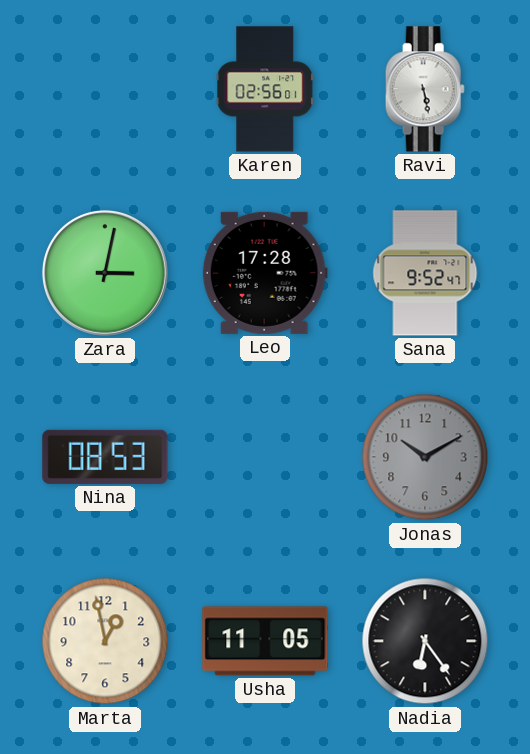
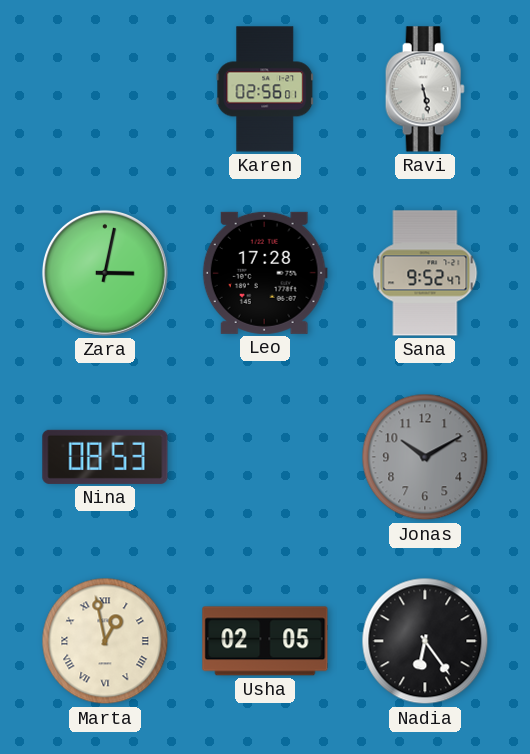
Marta numerals: Arabic -> Roman (105, 641)
Usha: 11:05 -> 02:05 (265, 641)
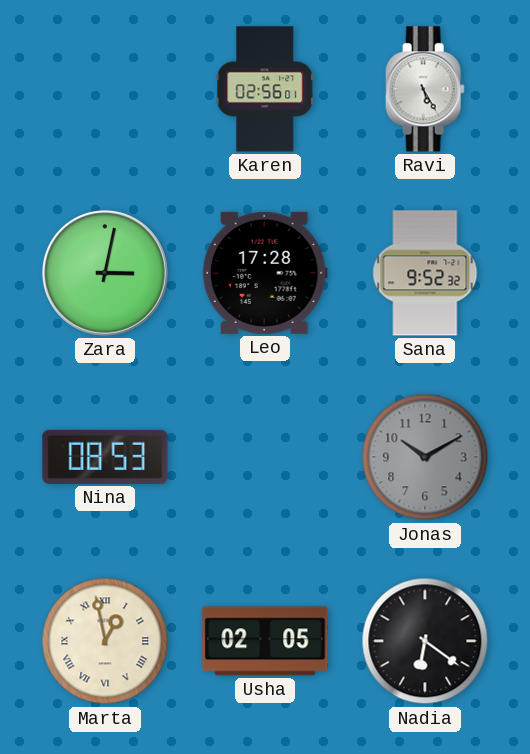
Ravi: 5:28 -> 5:25 (425, 89)
Sana: 9:52:47 -> 9:52:32 (425, 273)
Nadia: 6:24 -> 6:21 (425, 641)
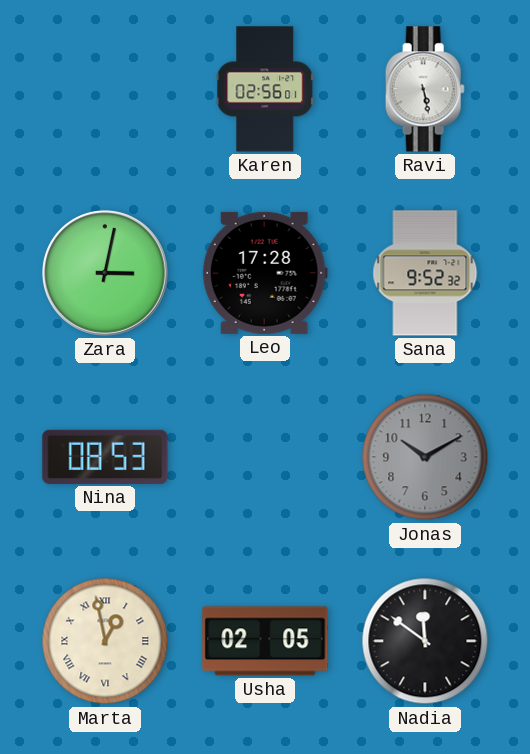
Ravi: 5:25 -> 5:28 (425, 89)
Nadia: 6:21 -> 11:51 (425, 641)
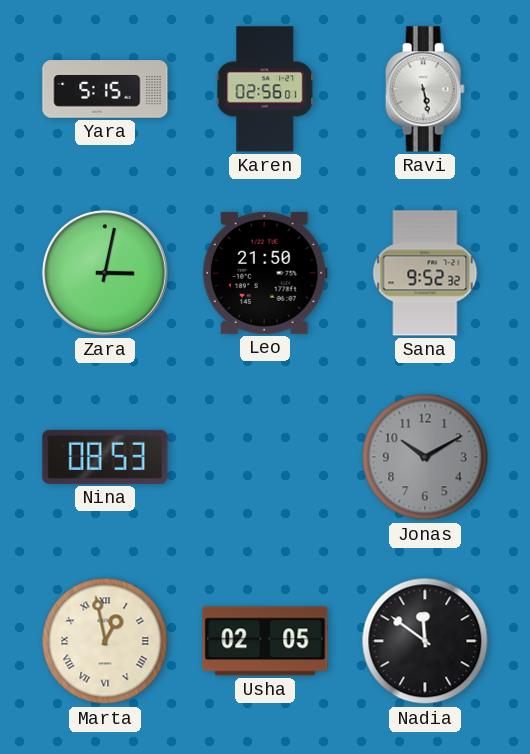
Yara: none -> 5:15 (105, 89)
Leo: 17:28 -> 21:50 (265, 273)
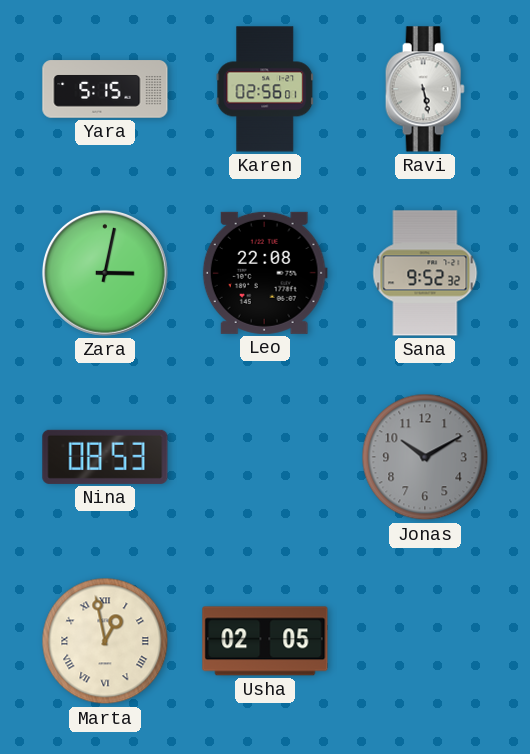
Leo: 21:50 -> 22:08 (265, 273)
Nadia: 11:51 -> none (425, 641)
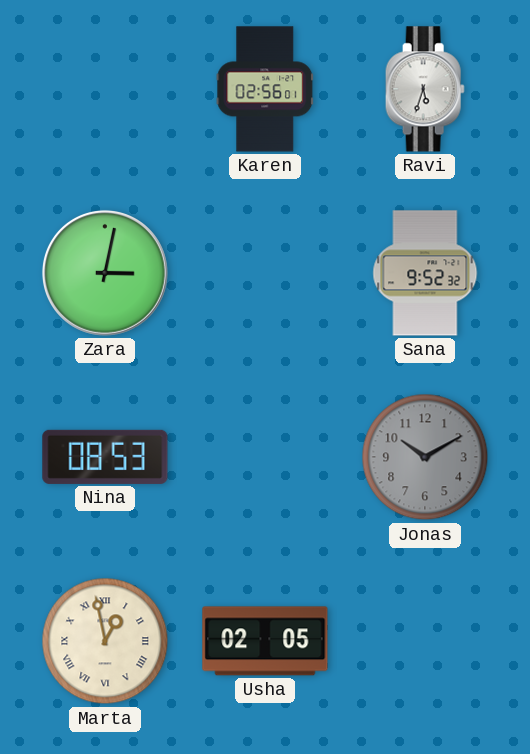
Yara: 5:15 -> none (105, 89)
Ravi: 5:28 -> 5:33 (425, 89)
Leo: 22:08 -> none (265, 273)
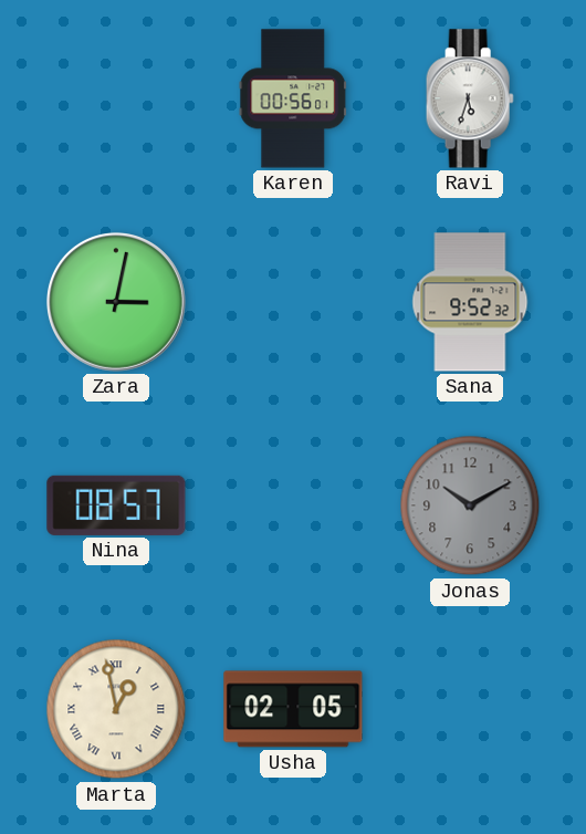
Karen: 02:56 -> 00:56 (293, 98)
Nina: 08:53 -> 08:57 (116, 505)
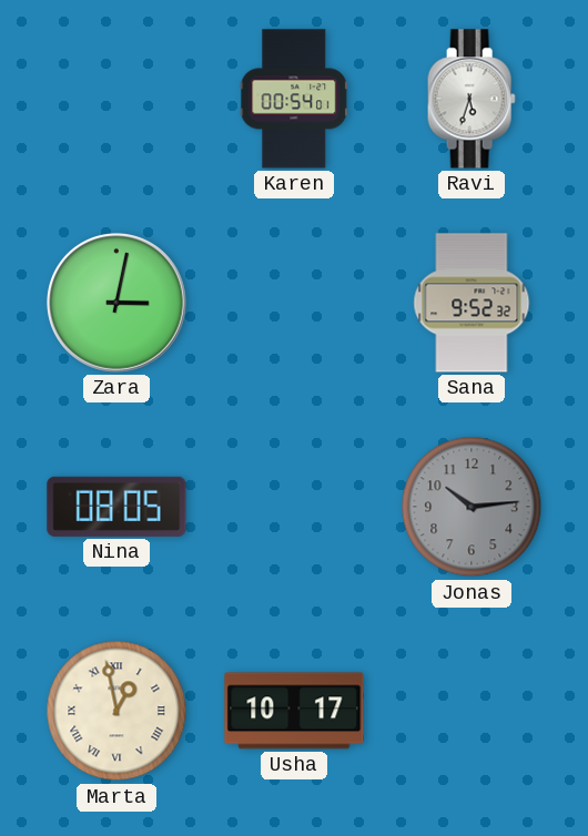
Karen: 00:56 -> 00:54 (294, 99)
Nina: 08:57 -> 08:05 (116, 507)
Jonas: 10:10 -> 10:14 (472, 507)
Usha: 02:05 -> 10:17 (294, 711)
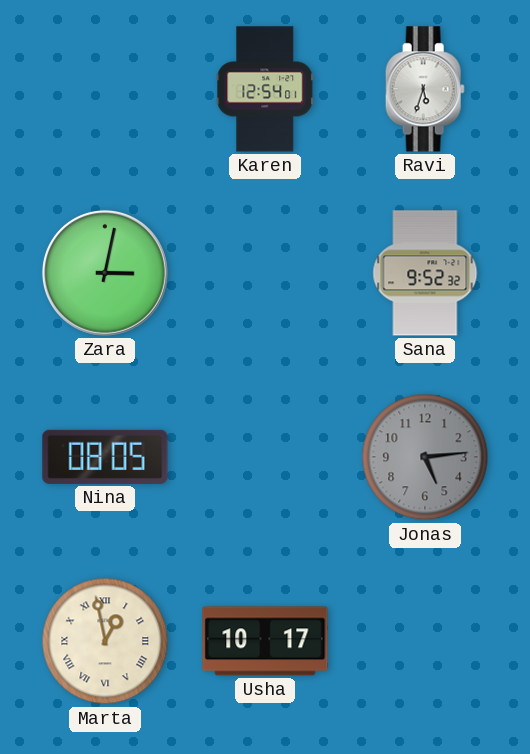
Karen: 00:54 -> 12:54 (265, 89)
Jonas: 10:14 -> 5:14 (425, 457)
